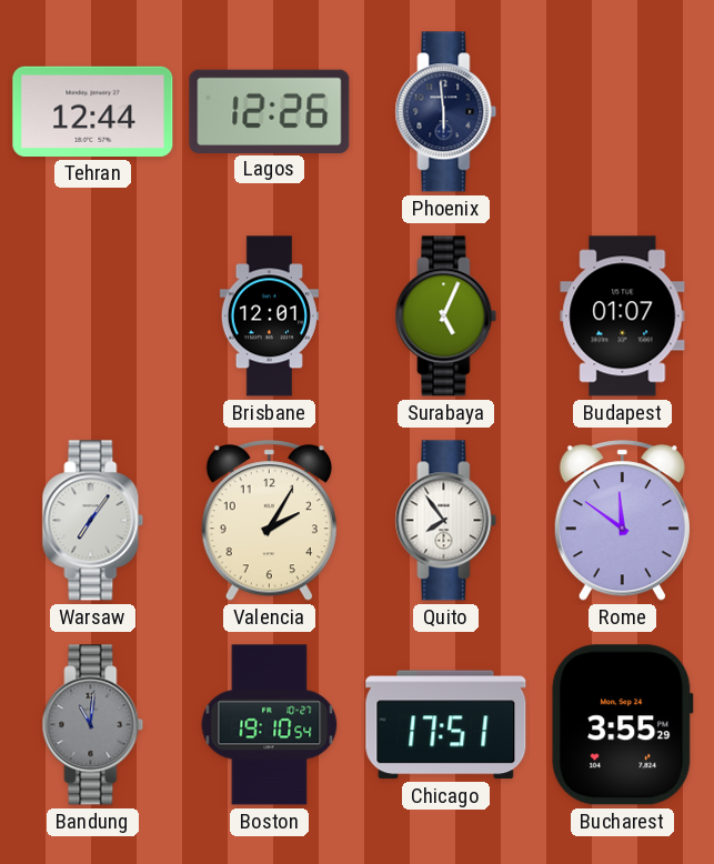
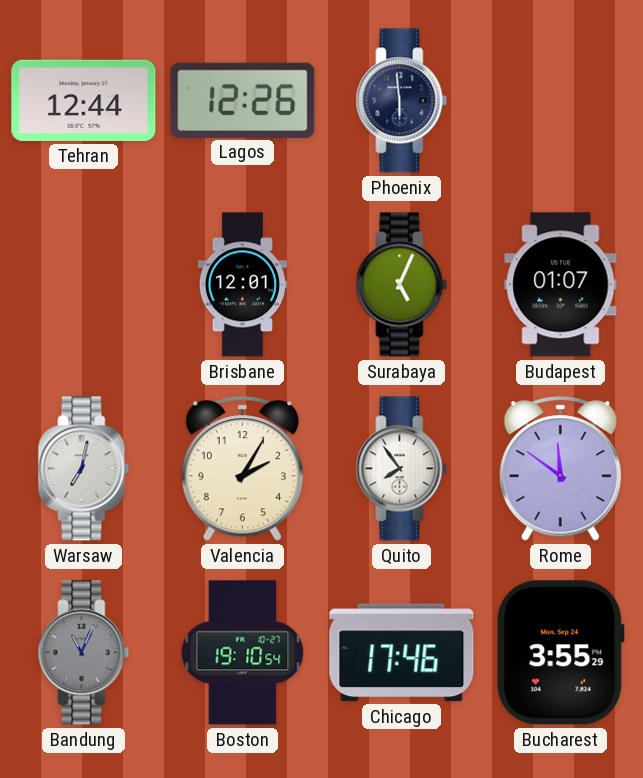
Warsaw: 7:06 -> 7:02 (84, 469)
Bandung: 11:01 -> 11:04 (84, 653)
Chicago: 17:51 -> 17:46 (402, 653)
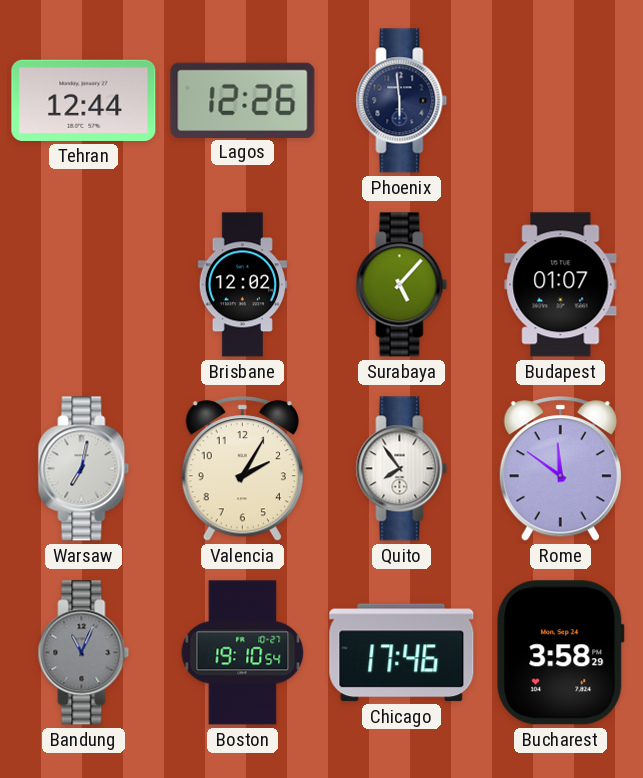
Brisbane: 12:01 -> 12:02 (242, 285)
Surabaya: 5:04 -> 5:07 (402, 285)
Bucharest: 3:55 -> 3:58 (561, 653)
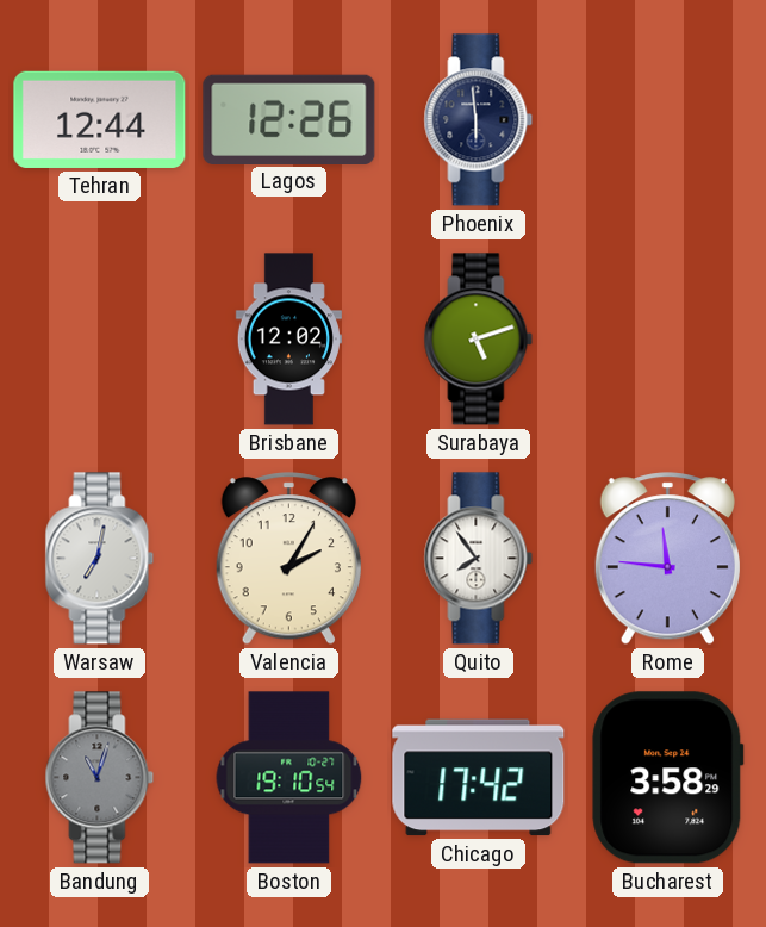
Surabaya: 5:07 -> 5:12 (479, 340)
Budapest: 01:07 -> none (561, 285)
Rome: 11:51 -> 11:46 (667, 559)
Bandung: 11:04 -> 11:03 (100, 778)
Chicago: 17:46 -> 17:42 (479, 778)
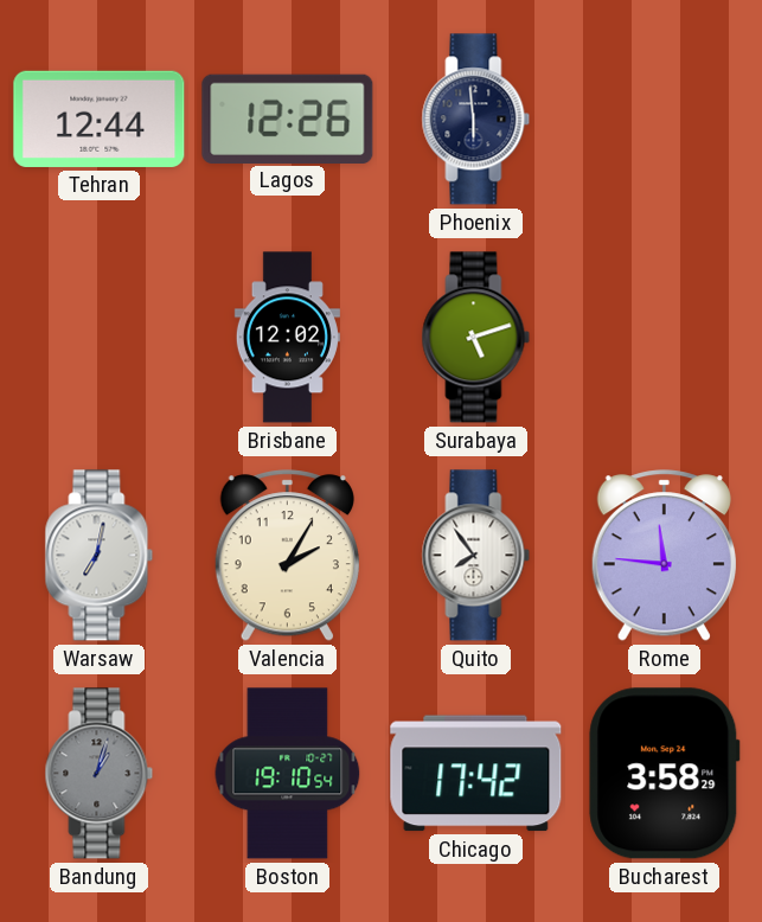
Bandung: 11:03 -> 1:03 (100, 774)
